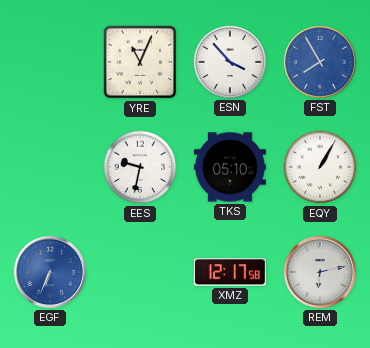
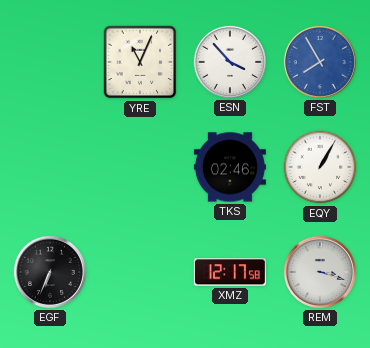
EES: 9:32 -> none (140, 167)
TKS: 05:10 -> 02:46 (230, 167)
EGF dial: blue -> black (50, 272)
REM: 6:13 -> 3:18 (320, 272)
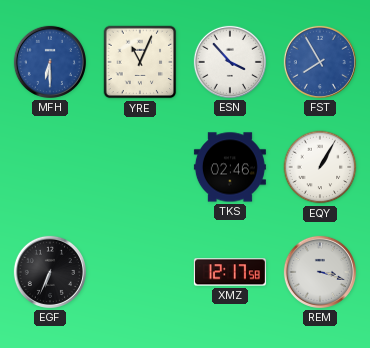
MFH: none -> 6:30 (50, 62)
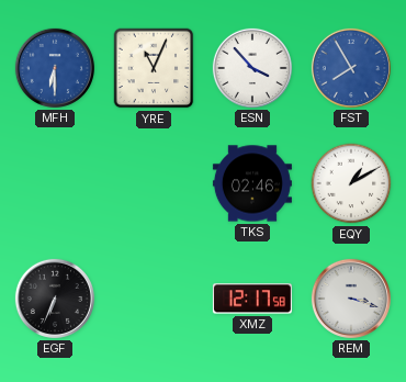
EQY: 1:05 -> 1:10 (351, 183)
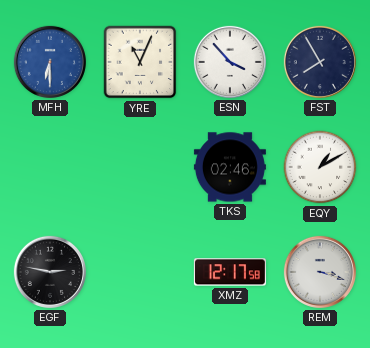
FST dial: blue -> navy (320, 62)
EGF: 6:34 -> 2:47 (50, 272)
